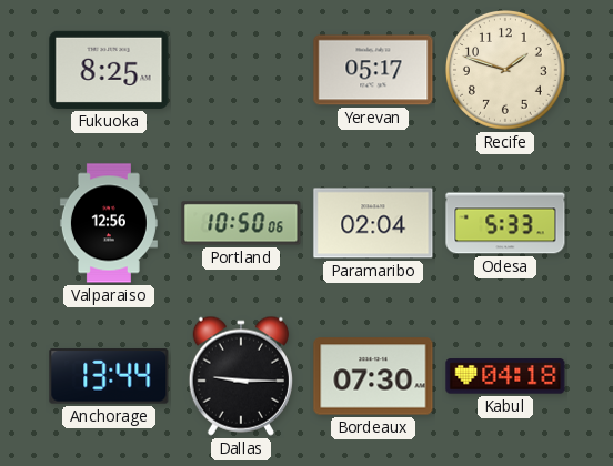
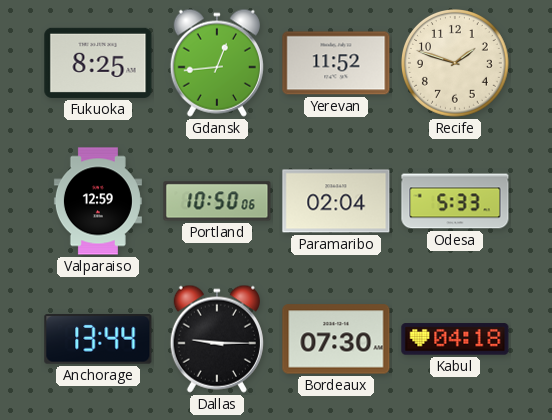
Gdansk: none -> 12:44 (217, 63)
Yerevan: 05:17 -> 11:52 (336, 63)
Valparaiso: 12:56 -> 12:59 (98, 201)
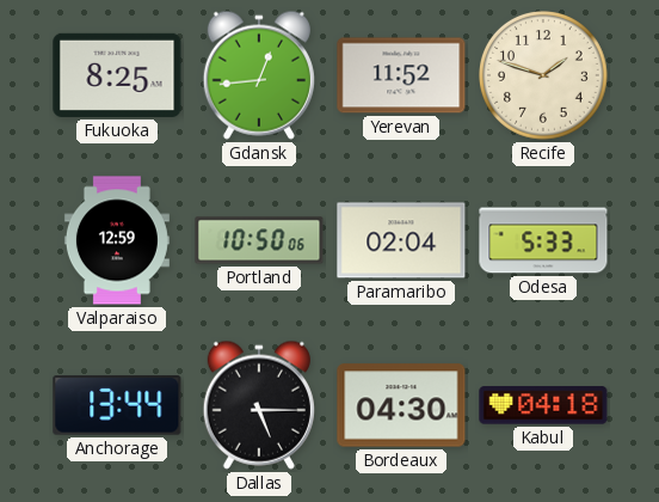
Dallas: 9:15 -> 5:15 (259, 405)
Bordeaux: 07:30 -> 04:30 (401, 405)
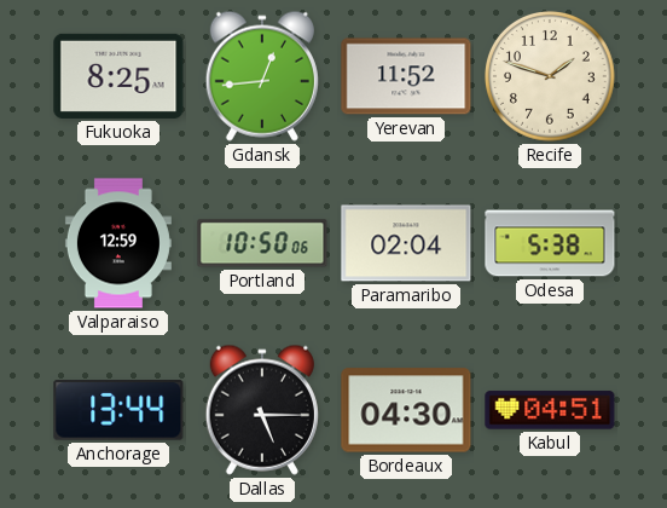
Odesa: 5:33 -> 5:38 (550, 243)
Kabul: 04:18 -> 04:51 (550, 410)
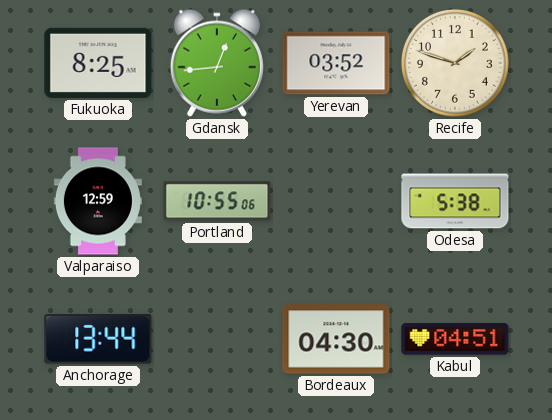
Yerevan: 11:52 -> 03:52 (336, 63)
Portland: 10:50 -> 10:55 (217, 201)
Paramaribo: 02:04 -> none (406, 243)
Dallas: 5:15 -> none (262, 410)
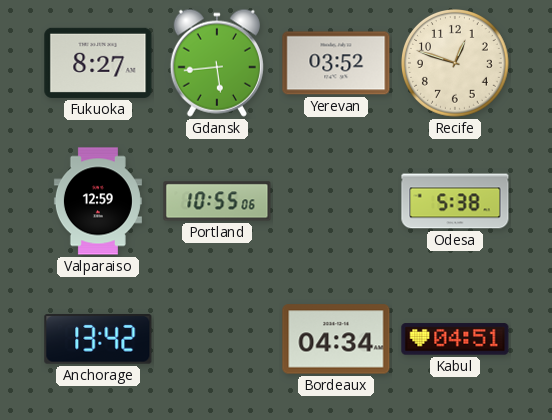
Fukuoka: 8:25 -> 8:27 (98, 63)
Gdansk: 12:44 -> 5:44 (217, 63)
Recife: 1:48 -> 12:48 (456, 64)
Anchorage: 13:44 -> 13:42 (98, 340)
Bordeaux: 04:30 -> 04:34 (336, 339)
